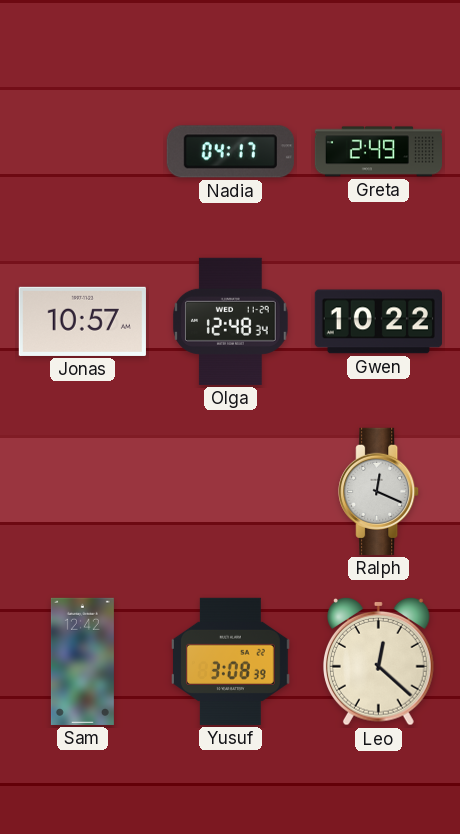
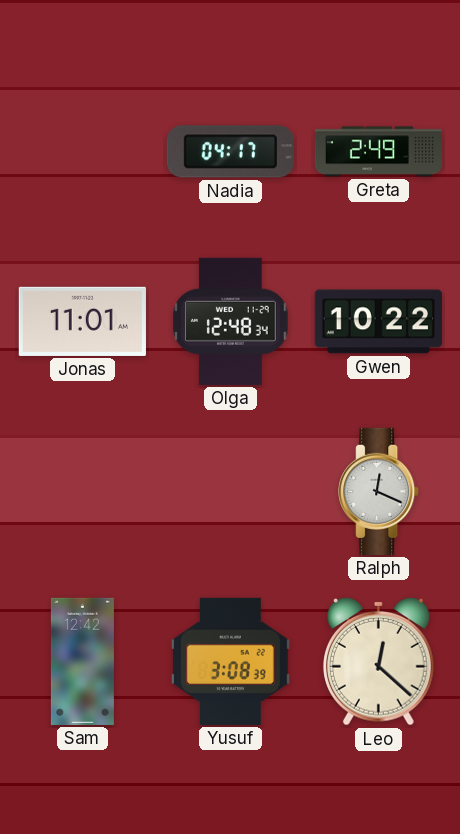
Jonas: 10:57 -> 11:01 (82, 321)
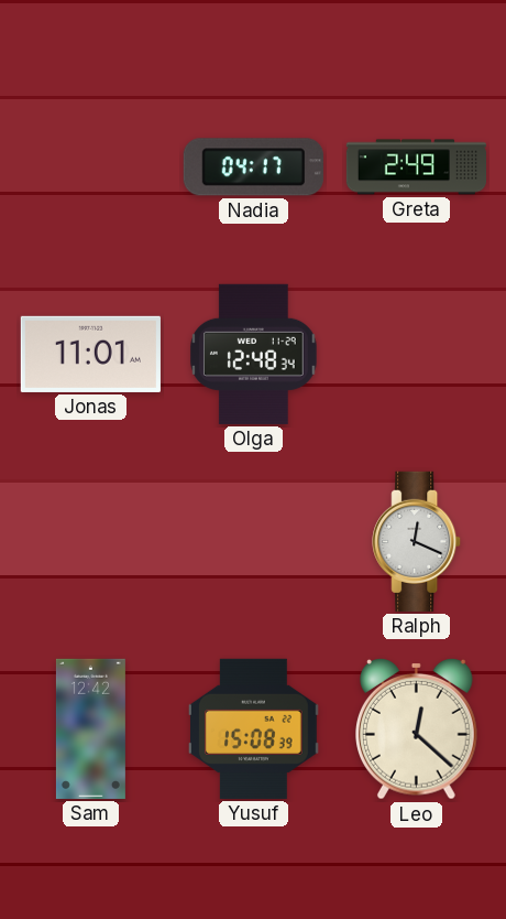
Gwen: 10:22 -> none (378, 322)
Yusuf: 3:08 -> 15:08 (254, 728)
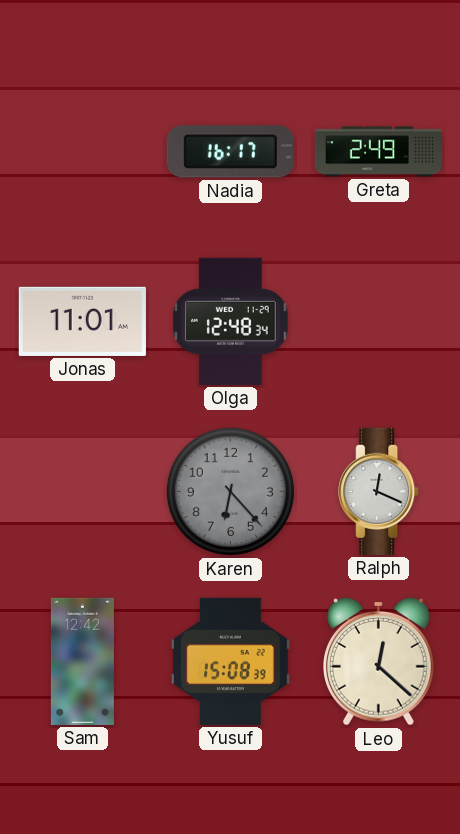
Nadia: 04:17 -> 16:17 (230, 152)
Karen: none -> 6:23 (230, 491)
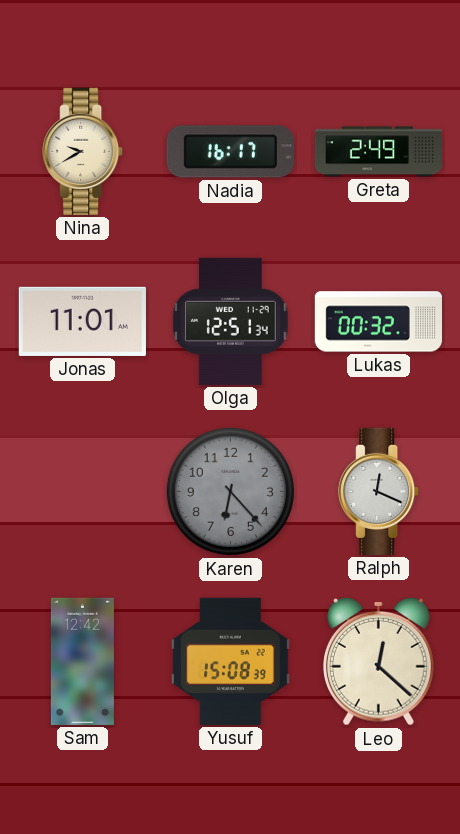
Nina: none -> 9:40 (83, 151)
Olga: 12:48 -> 12:51 (231, 321)
Lukas: none -> 00:32 (378, 322)
